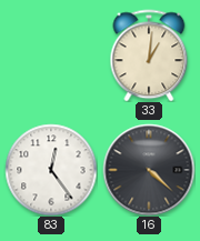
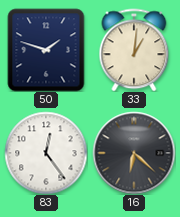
50: none -> 1:48 (46, 50)
16: 4:22 -> 6:22 (134, 153)
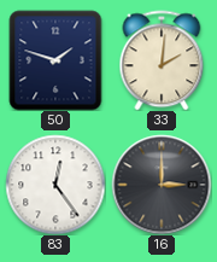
33: 1:01 -> 2:01 (162, 60)
16: 6:22 -> 3:00 (162, 185)
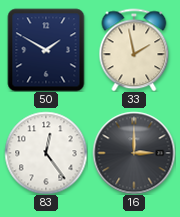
50: 1:48 -> 1:50 (46, 50)
33: 2:01 -> 1:58 (134, 50)
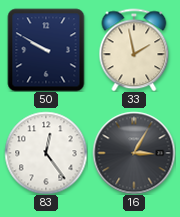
50: 1:50 -> 9:50 (46, 50)
16: 3:00 -> 3:05 (134, 153)
